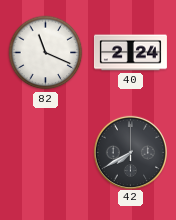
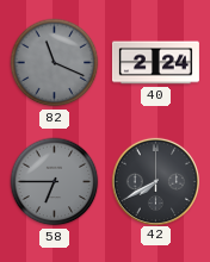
82 dial: white -> grey (55, 63)
58: none -> 6:45 (55, 182)
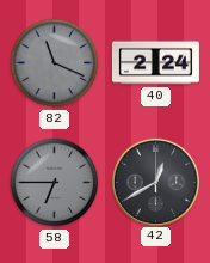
42: 7:40 -> 12:40 (155, 182)
